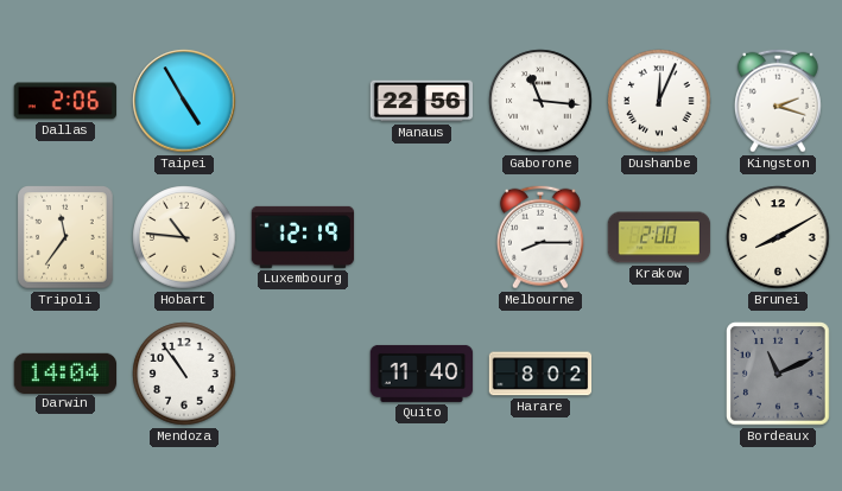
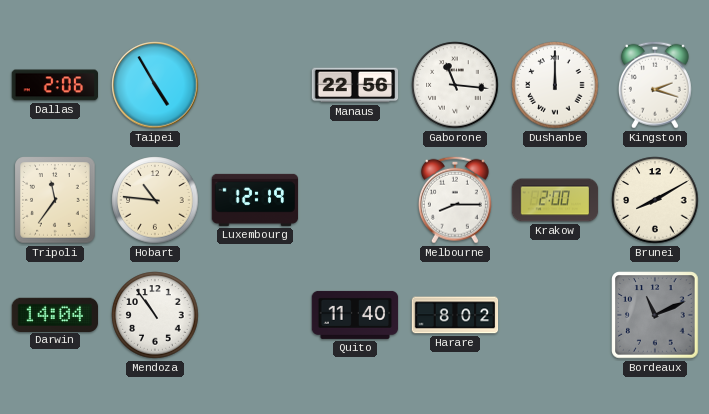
Dushanbe: 12:04 -> 12:00 (555, 85)
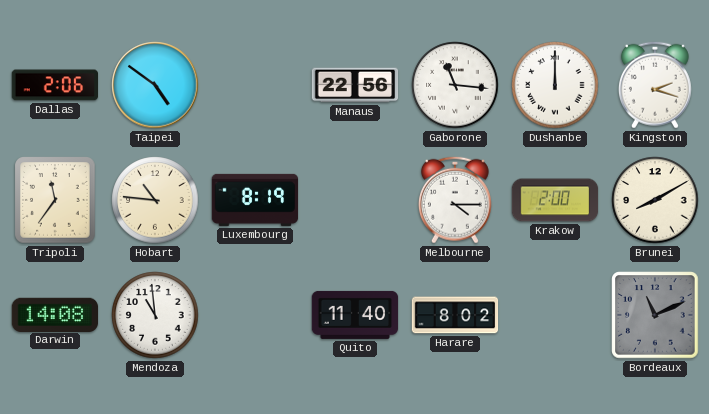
Taipei: 4:55 -> 4:51 (155, 85)
Luxembourg: 12:19 -> 8:19 (255, 200)
Melbourne: 8:15 -> 4:15 (455, 200)
Darwin: 14:04 -> 14:08 (55, 314)
Mendoza: 10:54 -> 10:59 (155, 315)
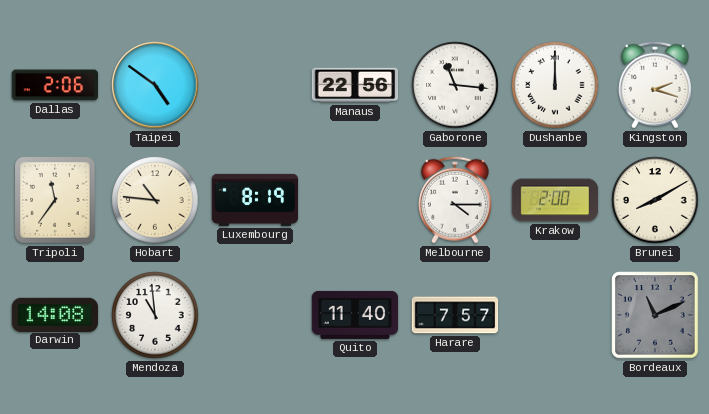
Harare: 8:02 -> 7:57 (455, 315)
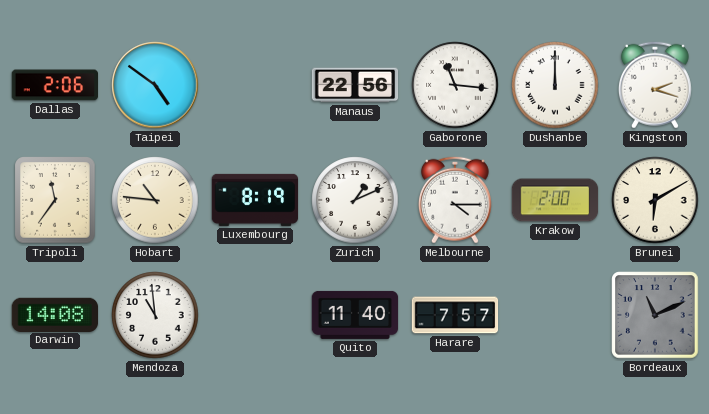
Zurich: none -> 1:11 (355, 200)
Brunei: 8:10 -> 6:10 (655, 200)
